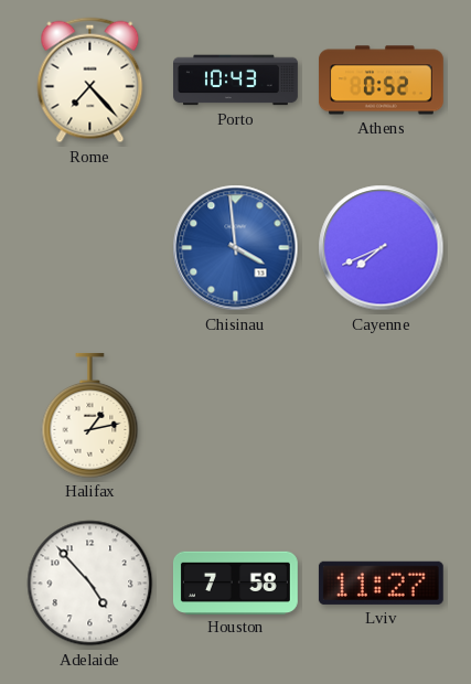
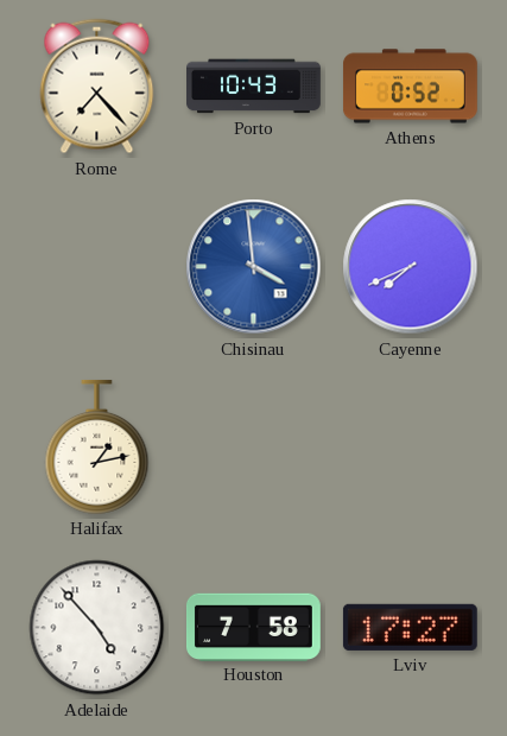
Lviv: 11:27 -> 17:27 (410, 627)
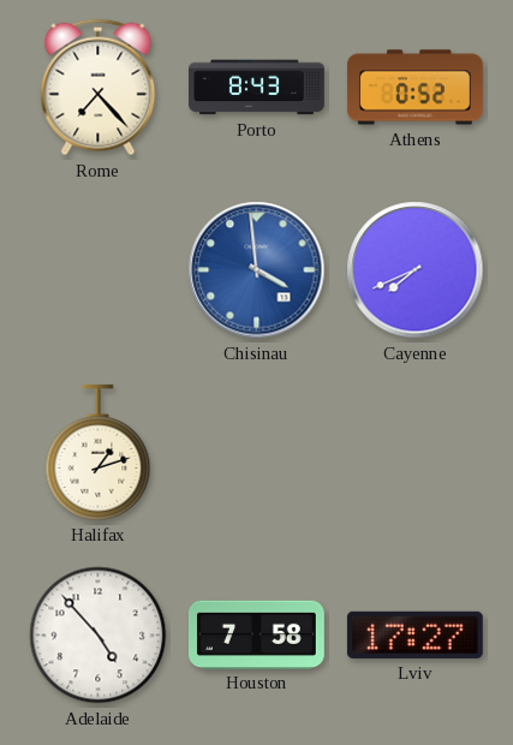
Porto: 10:43 -> 8:43 (257, 88)
Halifax: 1:13 -> 1:12 (99, 452)
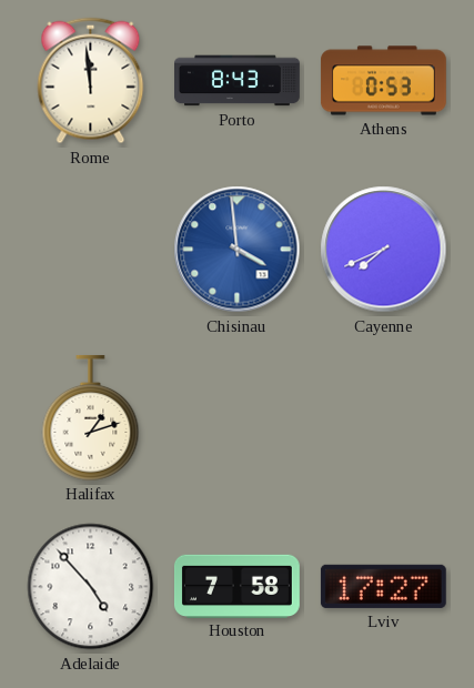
Rome: 7:23 -> 11:59 (91, 81)
Athens: 0:52 -> 0:53 (384, 81)
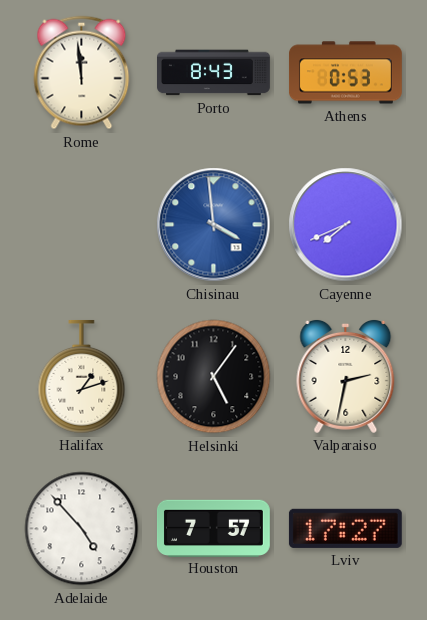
Helsinki: none -> 5:06 (214, 377)
Valparaiso: none -> 2:32 (346, 376)
Houston: 7:58 -> 7:57 (214, 528)
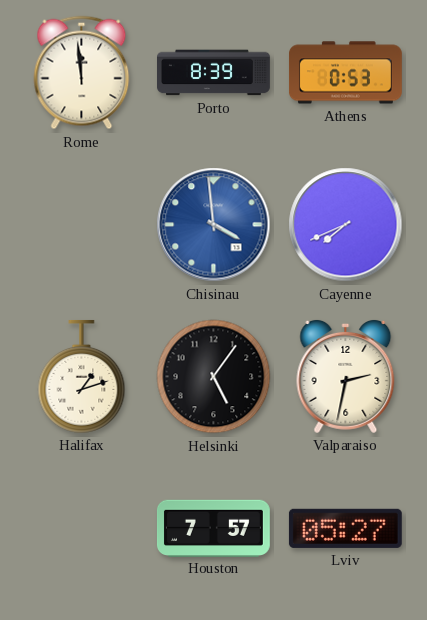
Porto: 8:43 -> 8:39 (214, 73)
Adelaide: 4:53 -> none (82, 529)
Lviv: 17:27 -> 05:27 (345, 528)
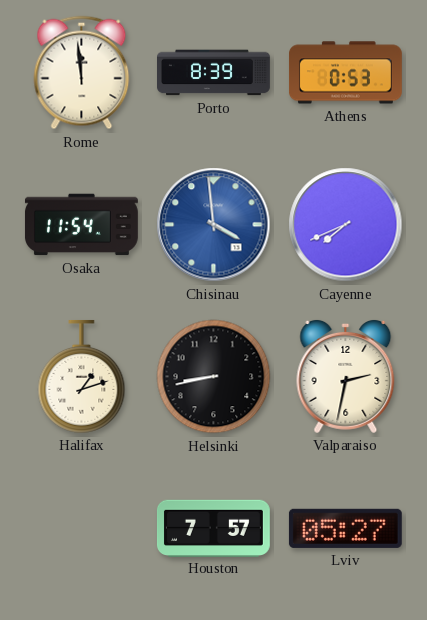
Osaka: none -> 11:54 (81, 225)
Helsinki: 5:06 -> 8:43 (214, 377)
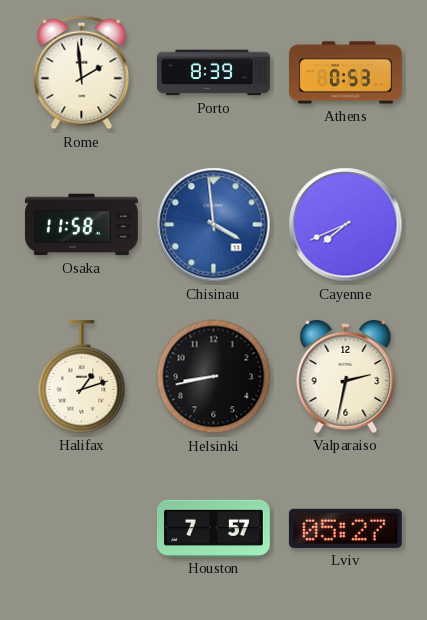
Rome: 11:59 -> 1:59 (82, 73)
Osaka: 11:54 -> 11:58 (81, 225)
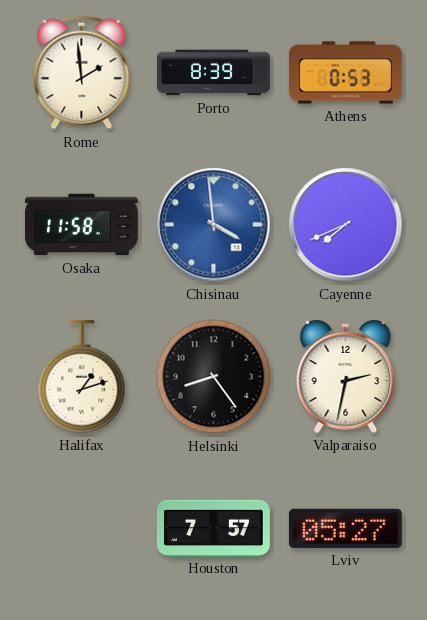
Helsinki: 8:43 -> 8:24 (214, 377)
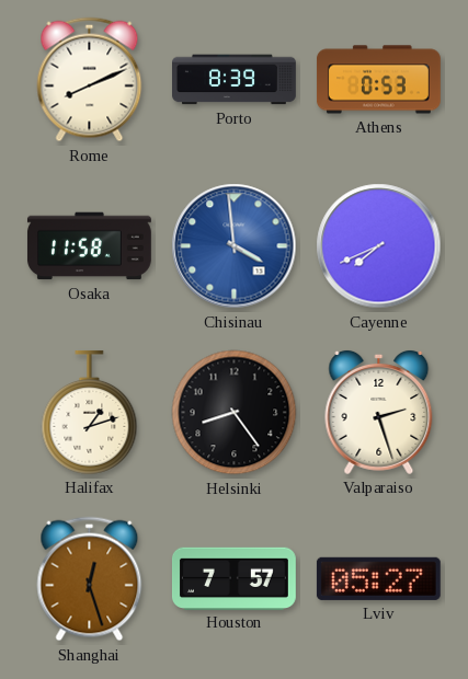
Rome: 1:59 -> 8:11 (90, 80)
Valparaiso: 2:32 -> 2:27 (379, 412)
Shanghai: none -> 12:27 (90, 579)
